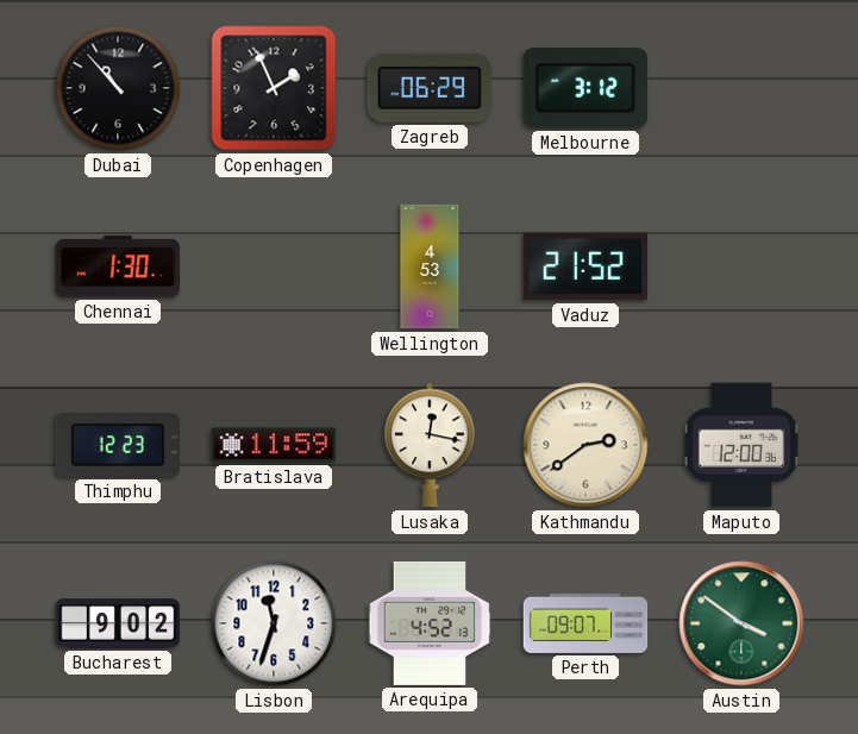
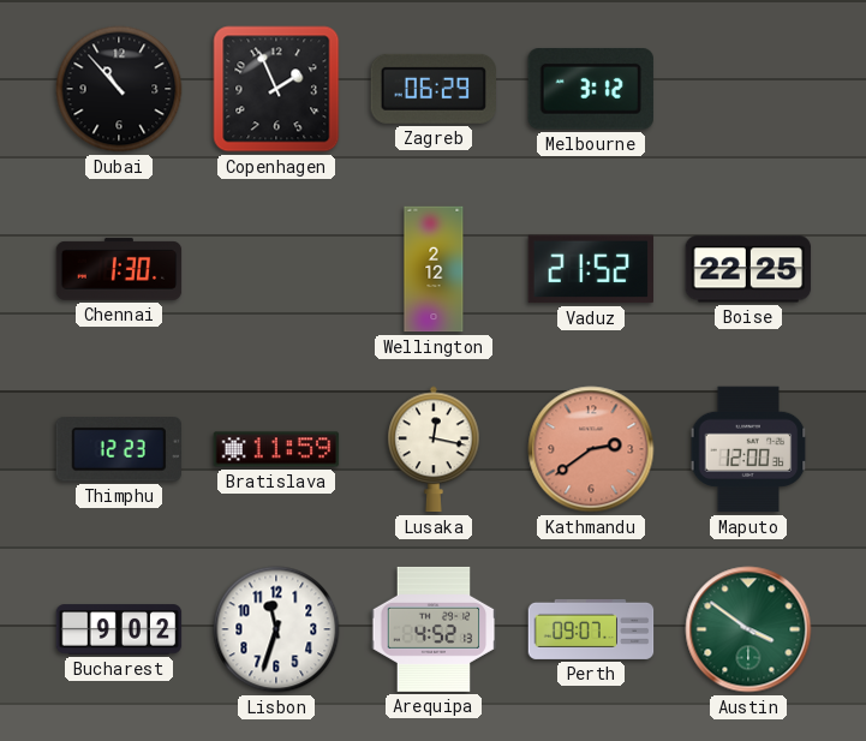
Wellington: 4:53 -> 2:12 (434, 269)
Boise: none -> 22:25 (748, 269)
Kathmandu dial: cream -> salmon (591, 449)
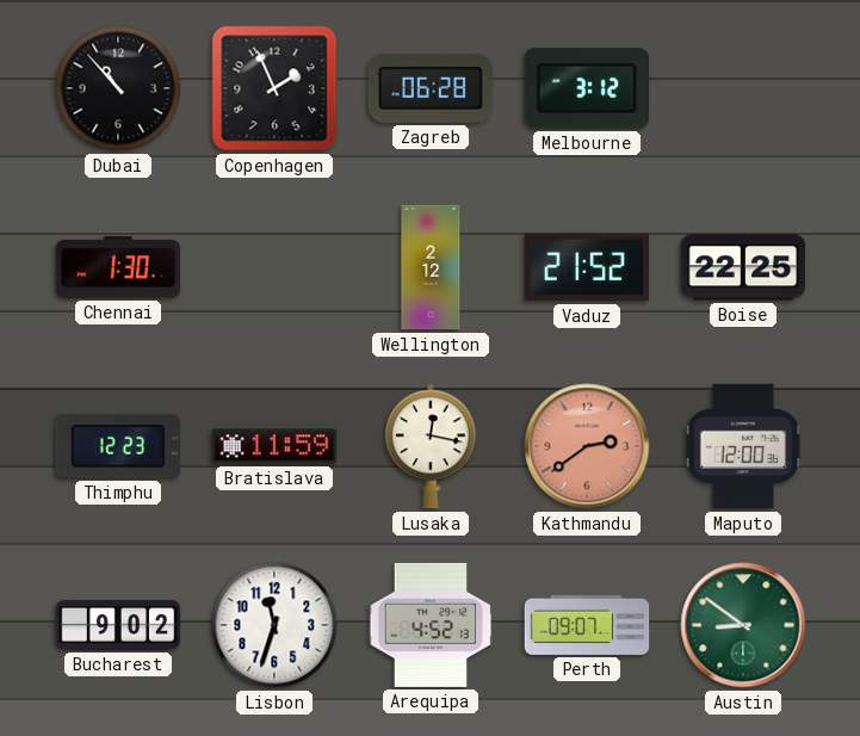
Zagreb: 06:29 -> 06:28 (429, 88)
Austin: 3:51 -> 8:51 (743, 625)
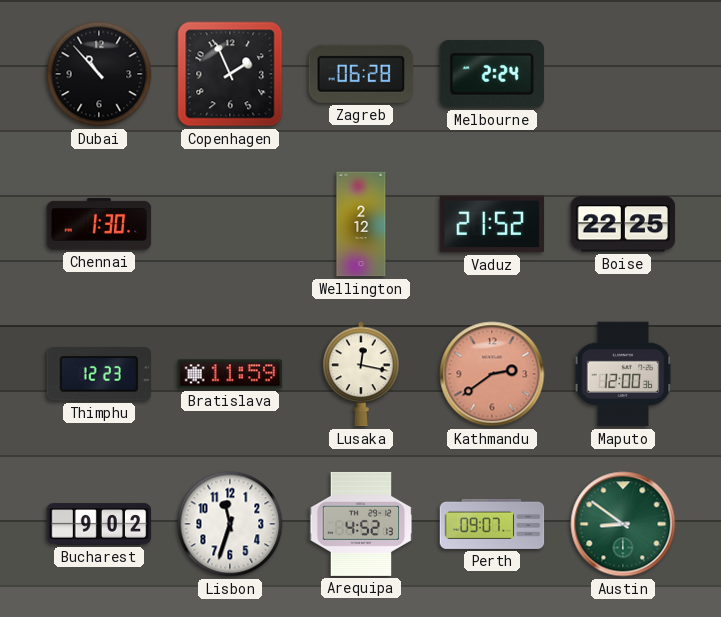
Melbourne: 3:12 -> 2:24 (492, 74)
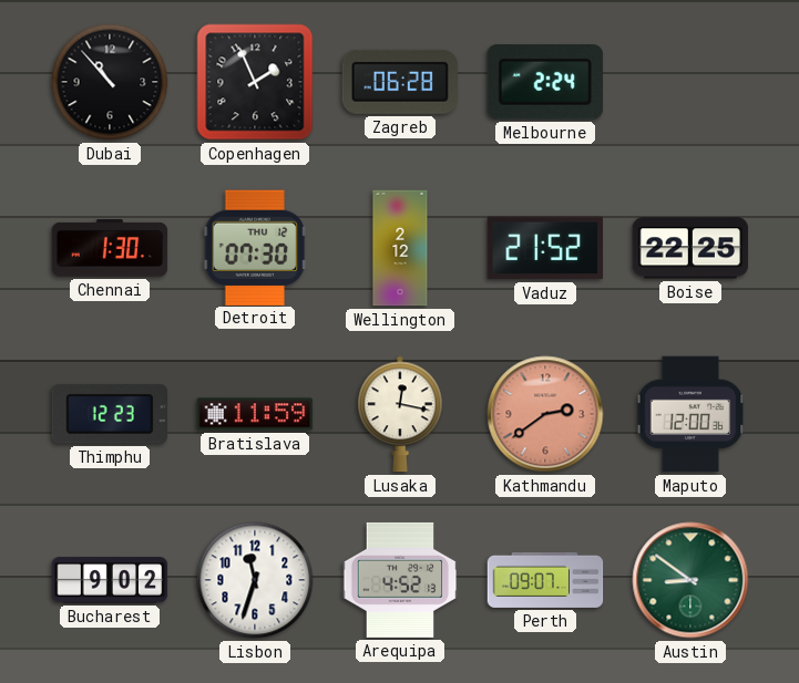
Detroit: none -> 07:30 (255, 247)
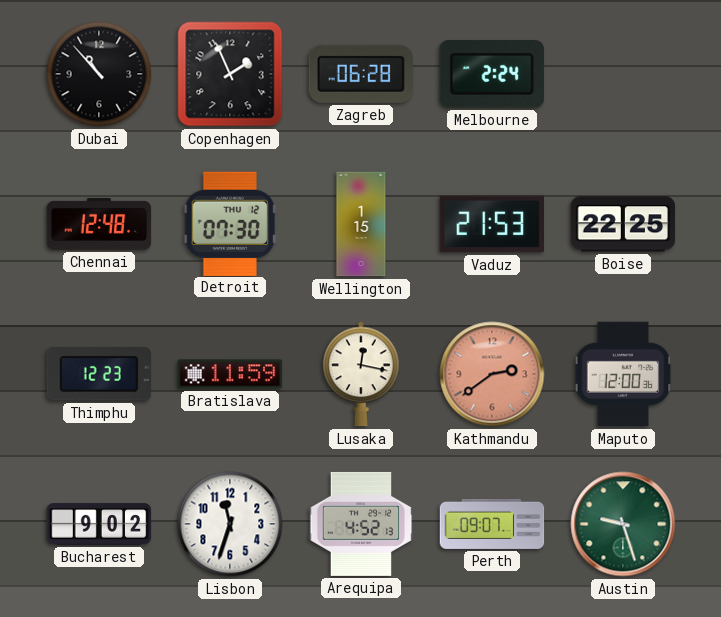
Chennai: 1:30 -> 12:48 (99, 224)
Wellington: 2:12 -> 1:15 (361, 224)
Vaduz: 21:52 -> 21:53 (491, 224)
Austin: 8:51 -> 9:27 (623, 524)
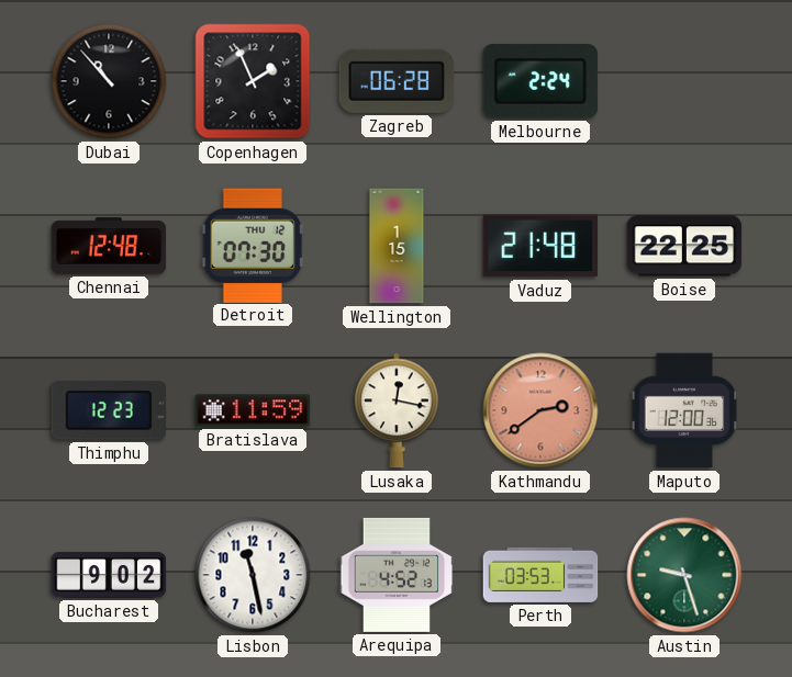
Vaduz: 21:53 -> 21:48 (539, 246)
Lisbon: 11:33 -> 11:28 (253, 575)
Perth: 09:07 -> 03:53 (540, 575)
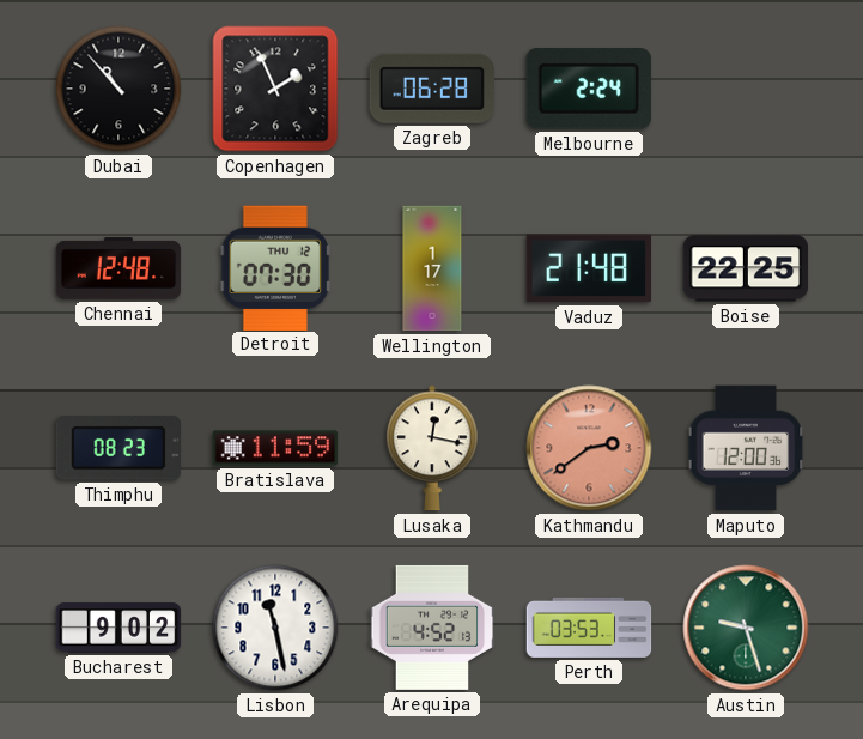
Wellington: 1:15 -> 1:17 (432, 268)
Thimphu: 12:23 -> 08:23 (117, 448)
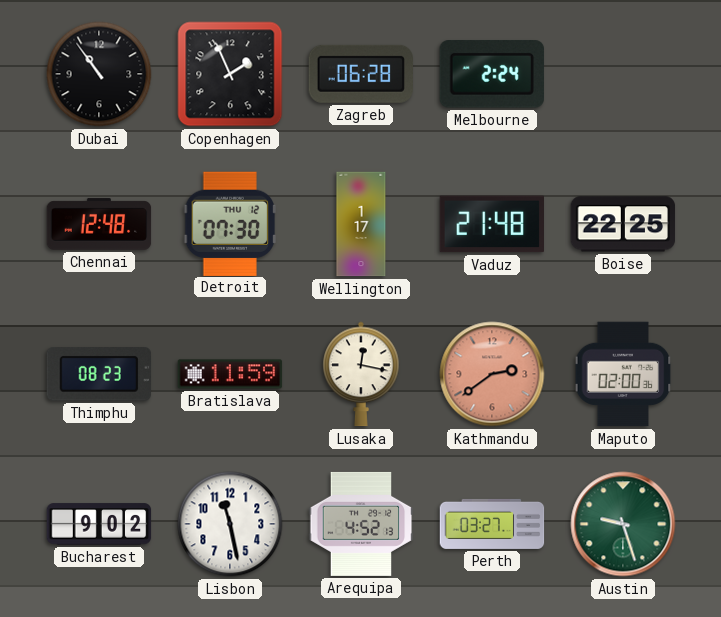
Dubai: 10:53 -> 10:54 (99, 74)
Maputo: 12:00 -> 02:00 (623, 374)
Perth: 03:53 -> 03:27 (492, 524)
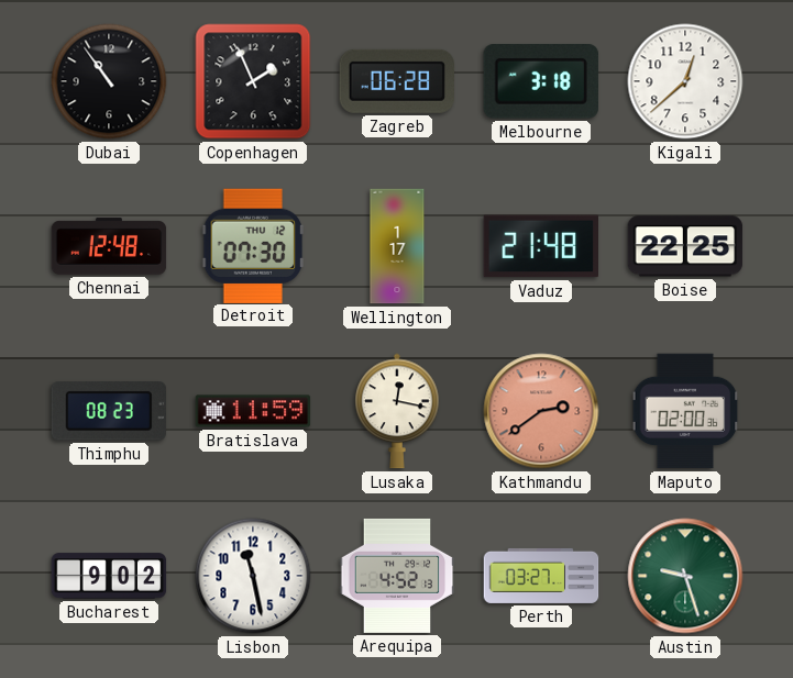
Melbourne: 2:24 -> 3:18 (541, 81)
Kigali: none -> 12:38 (685, 81)
